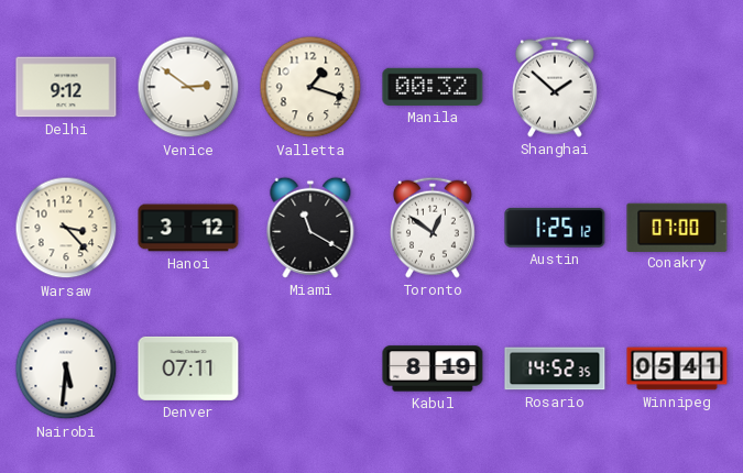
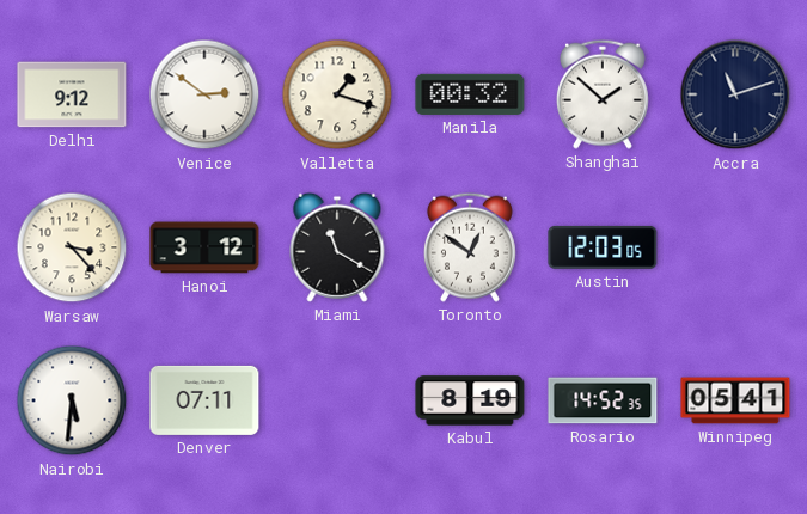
Accra: none -> 11:12 (735, 94)
Austin: 1:25 -> 12:03 (603, 247)
Conakry: 07:00 -> none (677, 227)
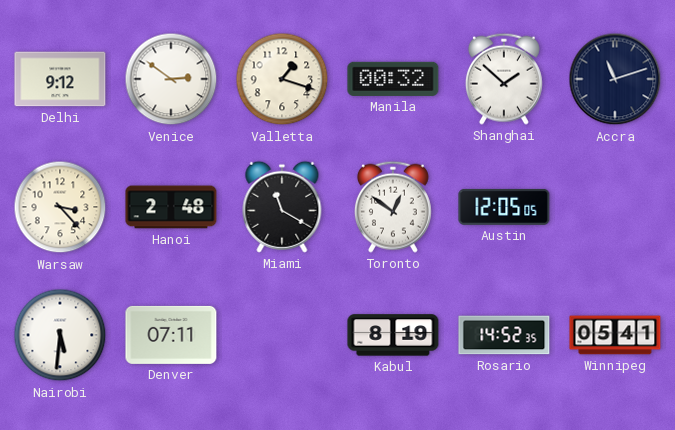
Hanoi: 3:12 -> 2:48 (171, 207)
Austin: 12:03 -> 12:05 (504, 207)
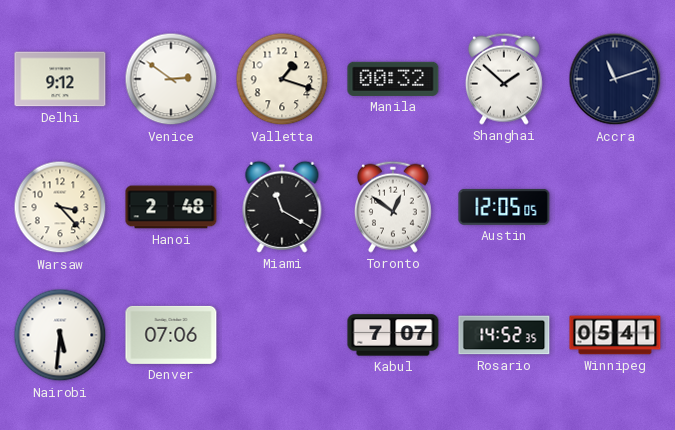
Denver: 07:11 -> 07:06 (171, 335)
Kabul: 8:19 -> 7:07 (393, 335)
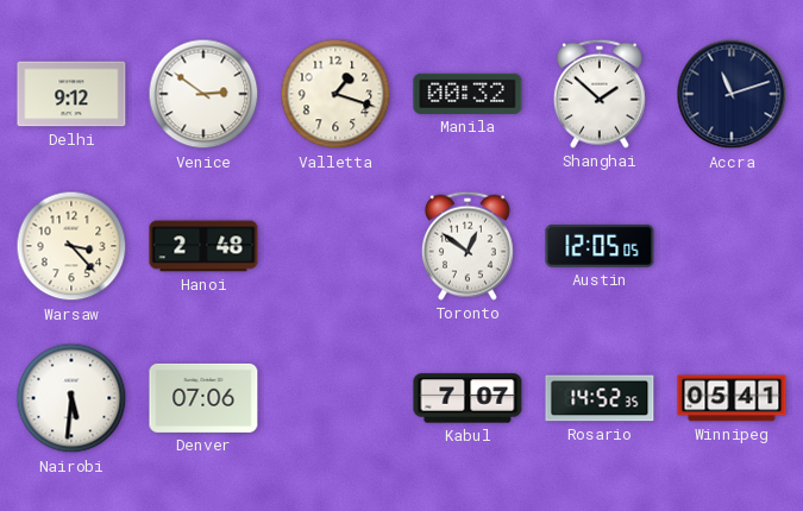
Miami: 11:20 -> none (282, 207)
